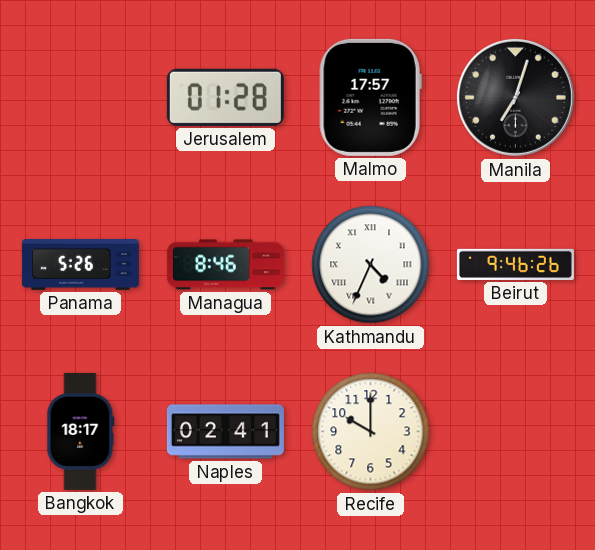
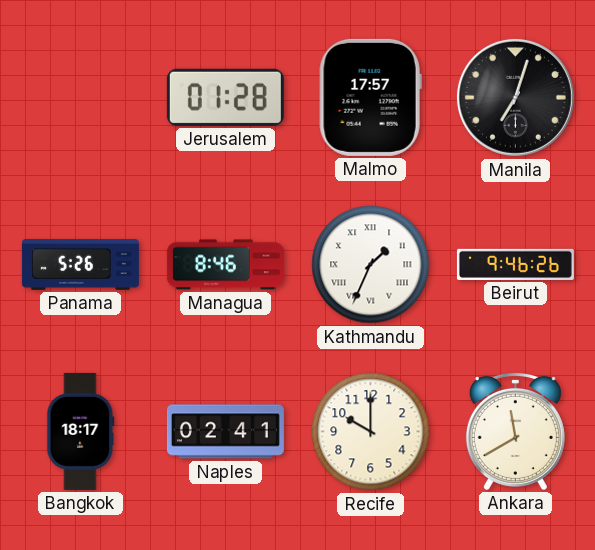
Kathmandu: 4:34 -> 1:34 (371, 265)
Ankara: none -> 11:40 (515, 431)
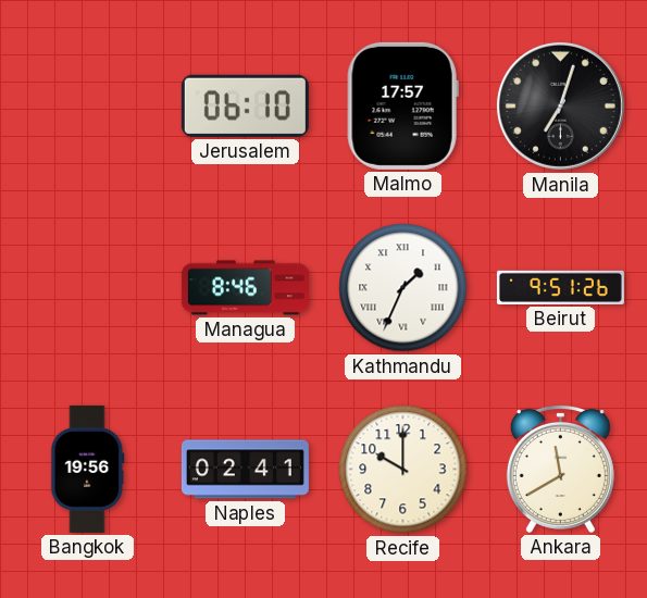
Jerusalem: 01:28 -> 06:10 (245, 105)
Panama: 5:26 -> none (80, 265)
Beirut: 9:46 -> 9:51 (560, 287)
Bangkok: 18:17 -> 19:56 (88, 469)
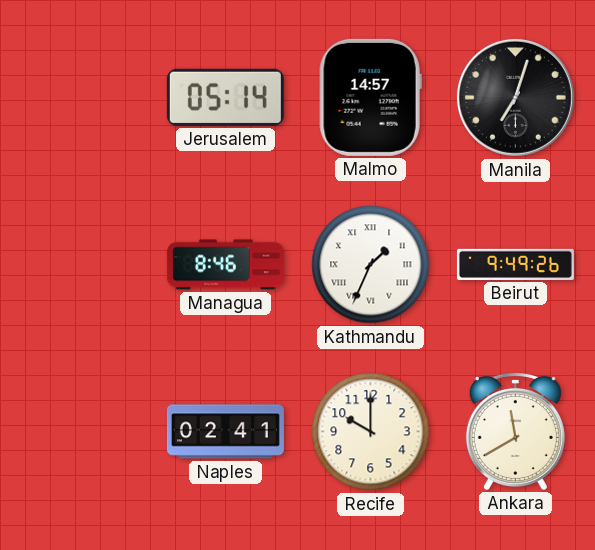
Jerusalem: 06:10 -> 05:14 (225, 97)
Malmo: 17:57 -> 14:57 (370, 97)
Beirut: 9:51 -> 9:49 (515, 264)
Bangkok: 19:56 -> none (88, 469)
